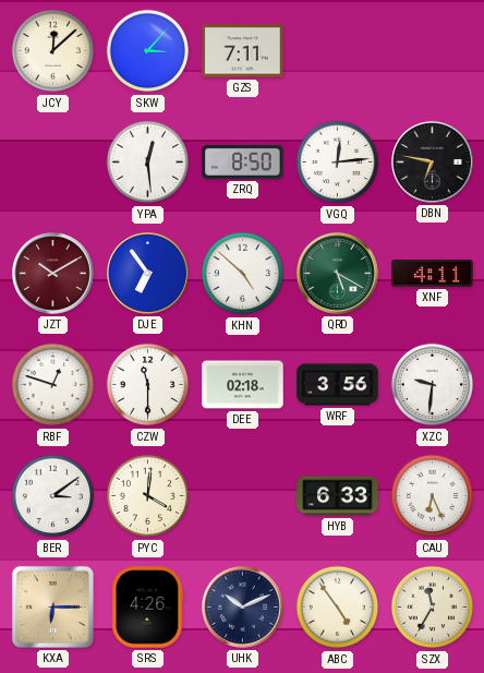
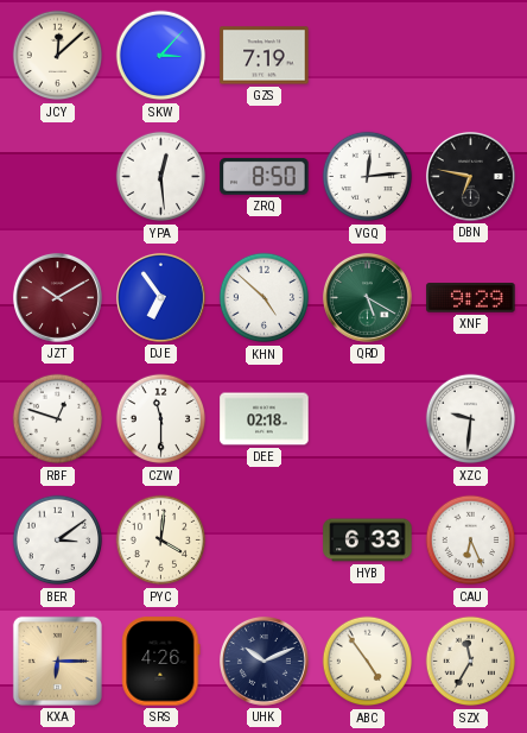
GZS: 7:11 -> 7:19 (265, 56)
XNF: 4:11 -> 9:29 (471, 298)
WRF: 3:56 -> none (338, 385)
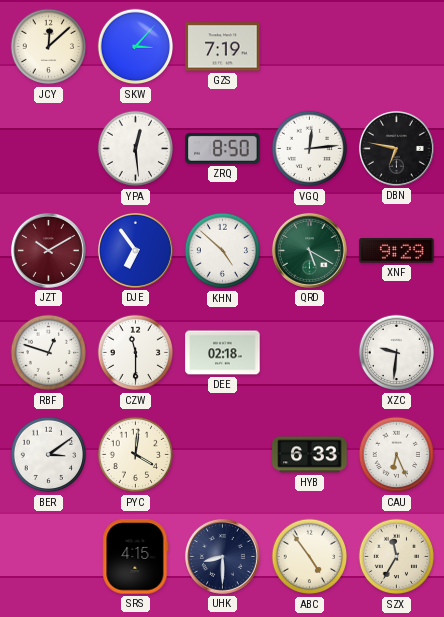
KXA: 6:15 -> none (57, 661)
SRS: 4:26 -> 4:15 (136, 557)
UHK: 10:11 -> 8:30 (222, 556)
